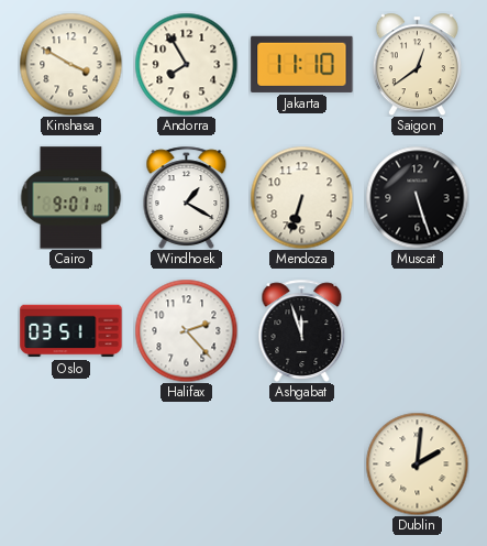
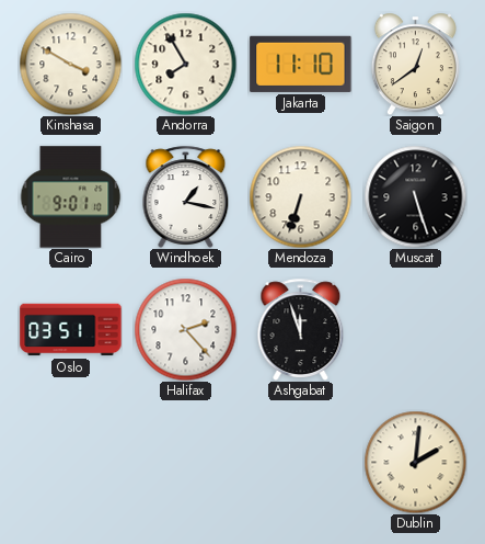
Windhoek: 1:20 -> 1:17 (186, 196)
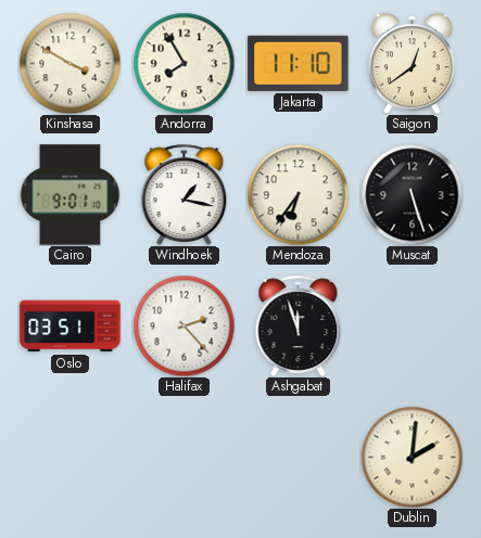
Mendoza: 6:33 -> 6:36 (298, 194)
